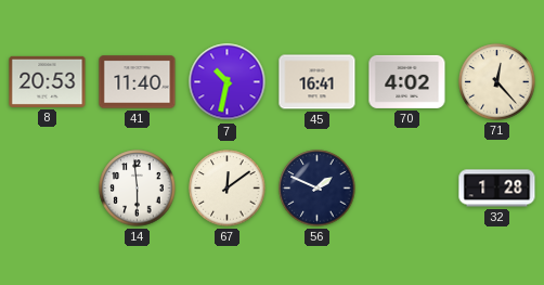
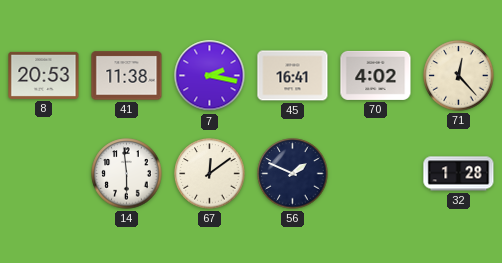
41: 11:40 -> 11:38 (127, 76)
7: 10:32 -> 2:17 (210, 76)
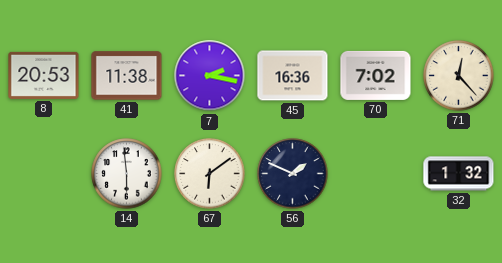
45: 16:41 -> 16:36 (293, 76)
70: 4:02 -> 7:02 (376, 75)
67: 12:09 -> 6:09 (210, 174)
32: 1:28 -> 1:32 (459, 174)
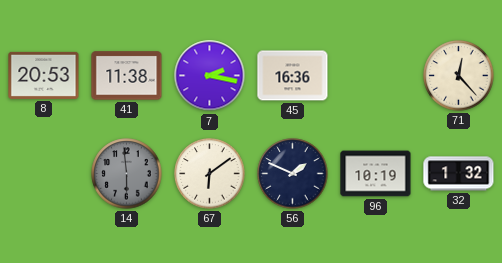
70: 7:02 -> none (376, 75)
14 dial: white -> grey (127, 174)
96: none -> 10:19 (376, 174)
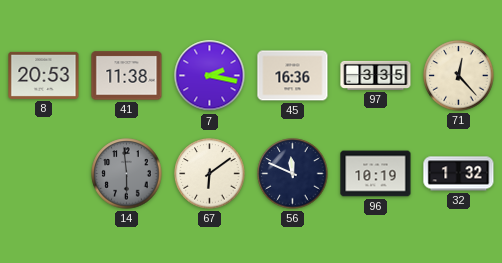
97: none -> 3:35 (376, 75)
56: 1:49 -> 11:49 (293, 174)
